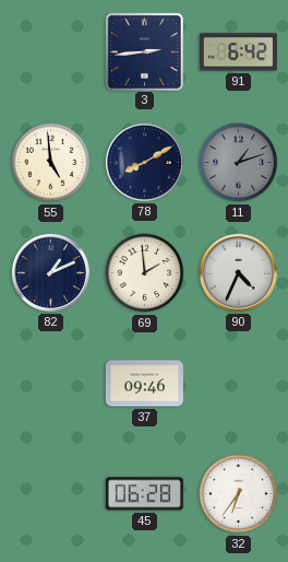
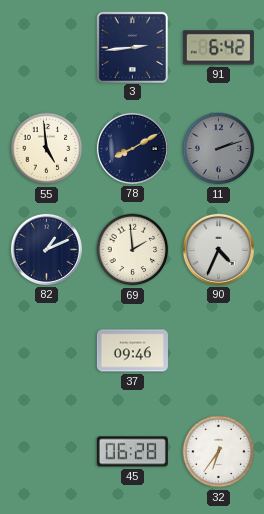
11: 1:12 -> 2:12 (219, 149)
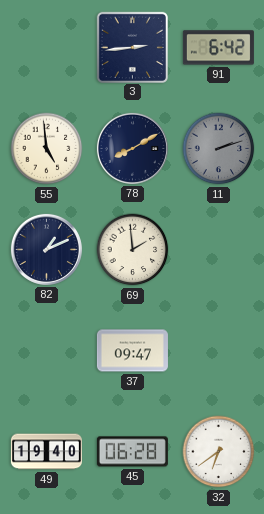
90: 4:34 -> none (218, 249)
37: 09:46 -> 09:47 (132, 351)
49: none -> 19:40 (46, 452)
32: 6:36 -> 6:39 (219, 452)
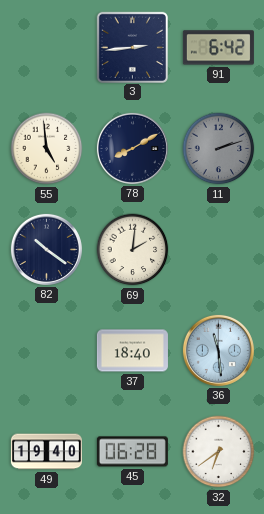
82: 1:11 -> 10:21 (46, 249)
69: 1:59 -> 2:01 (133, 250)
37: 09:47 -> 18:40 (132, 351)
36: none -> 11:29 (218, 350)
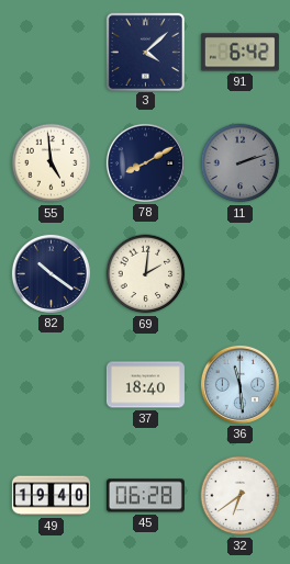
3: 2:44 -> 4:08 (145, 52)
